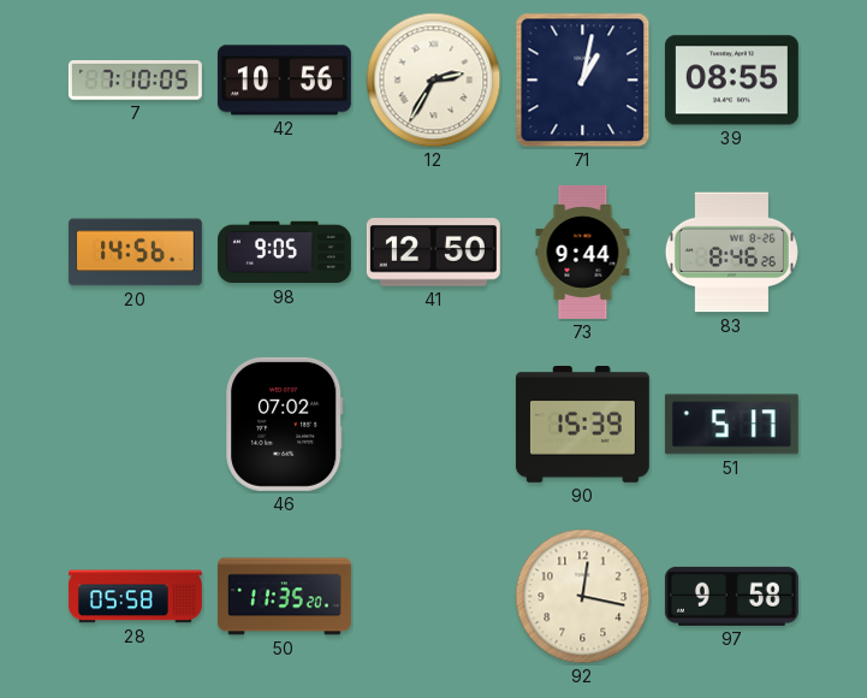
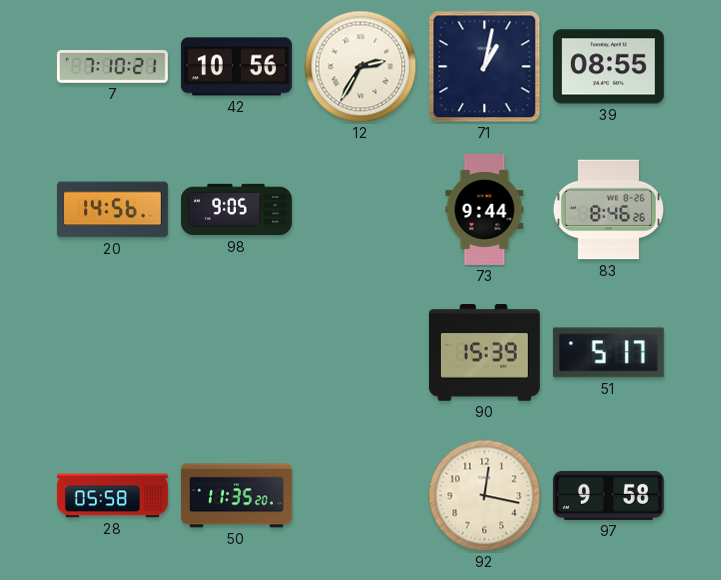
7: 7:10:05 -> 7:10:21 (112, 67)
41: 12:50 -> none (433, 253)
46: 07:02 -> none (284, 424)
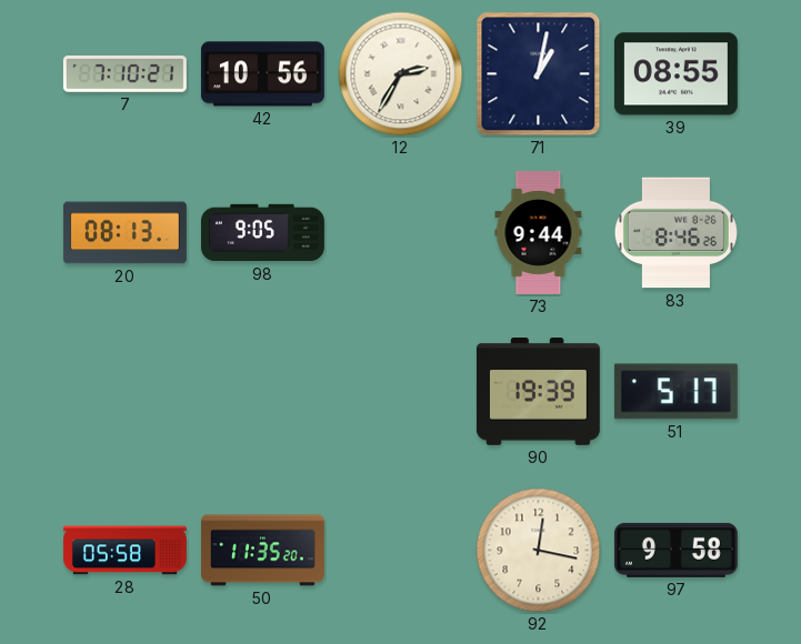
20: 14:56 -> 08:13 (124, 233)
90: 15:39 -> 19:39 (538, 392)
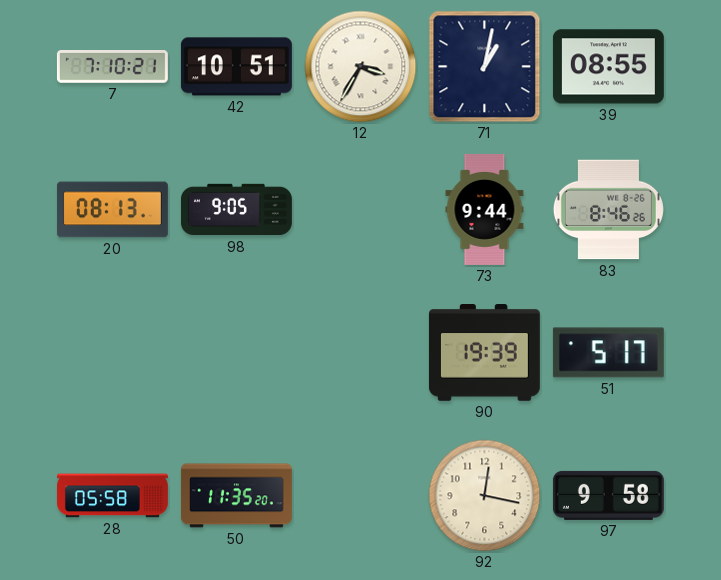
42: 10:56 -> 10:51 (236, 67)
12: 2:35 -> 3:35 (361, 67)
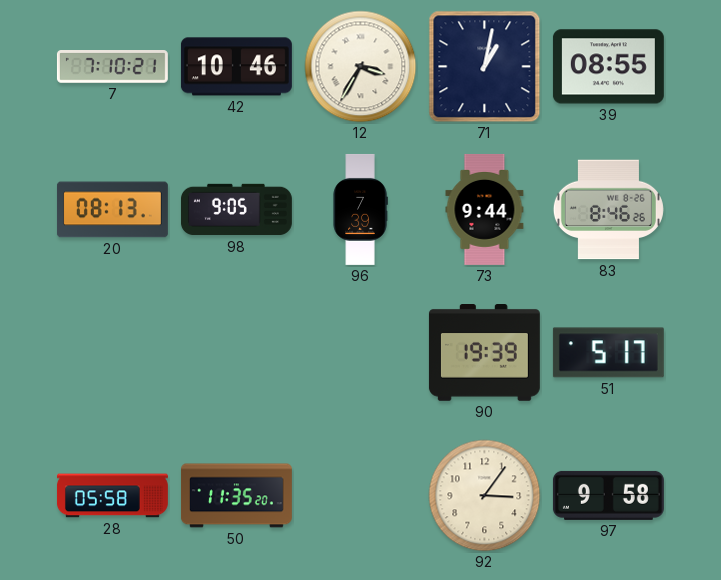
42: 10:51 -> 10:46 (236, 67)
96: none -> 7:39 (360, 209)
92: 12:17 -> 3:06 (485, 496)
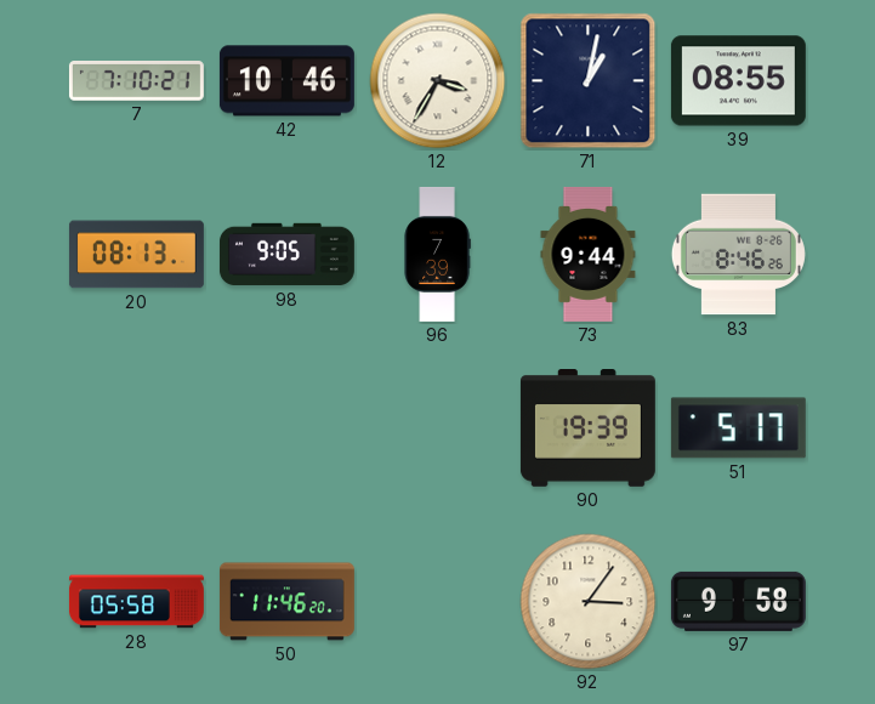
50: 11:35 -> 11:46 (286, 602)
